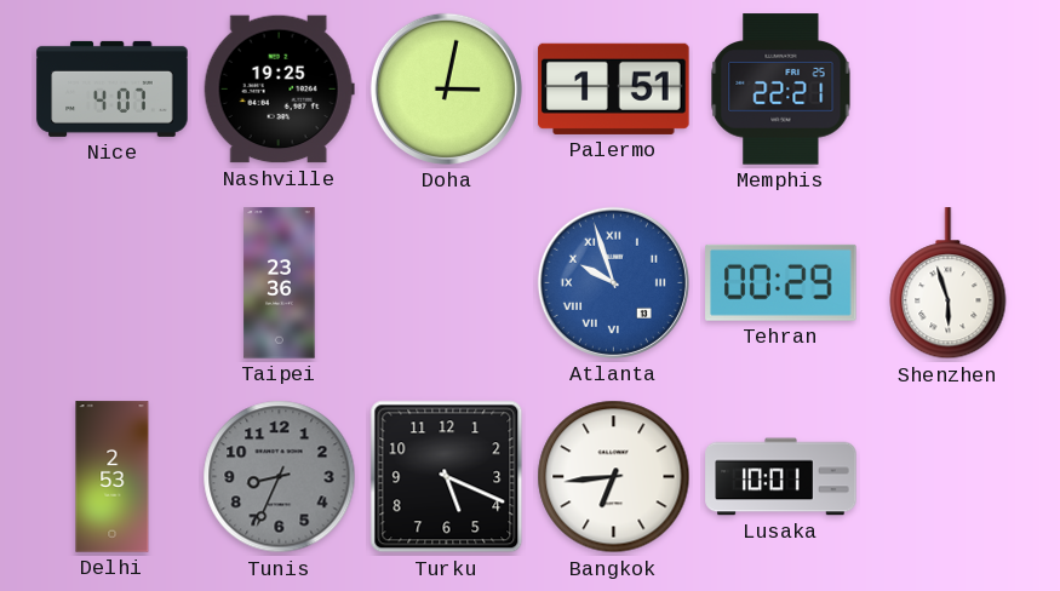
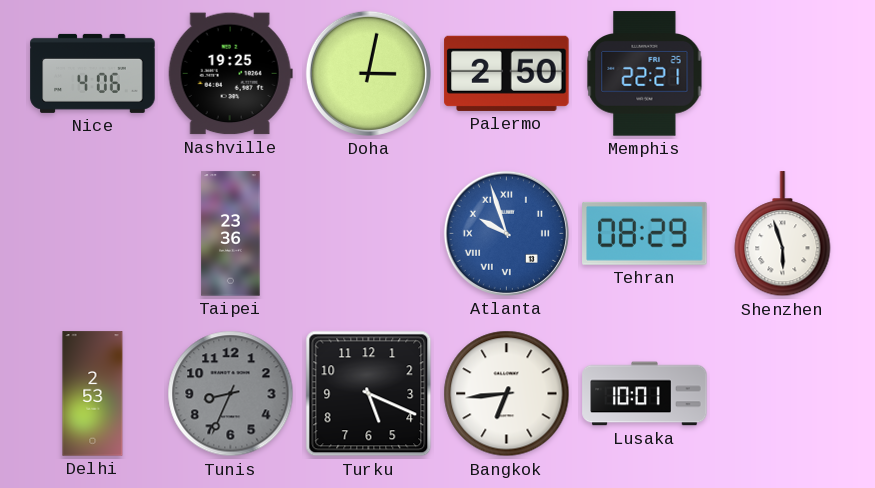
Nice: 4:07 -> 4:06 (93, 73)
Palermo: 1:51 -> 2:50 (507, 73)
Tehran: 00:29 -> 08:29 (645, 233)
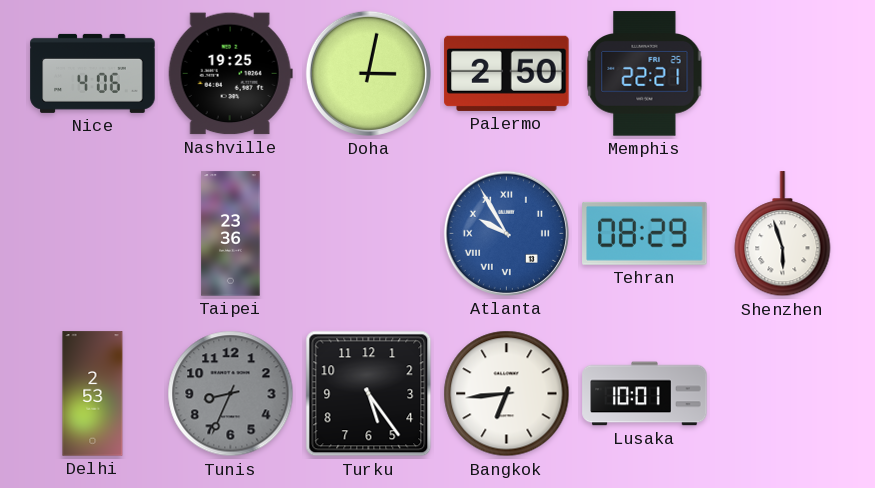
Atlanta: 9:57 -> 9:55 (506, 233)
Turku: 5:19 -> 5:24 (369, 394)
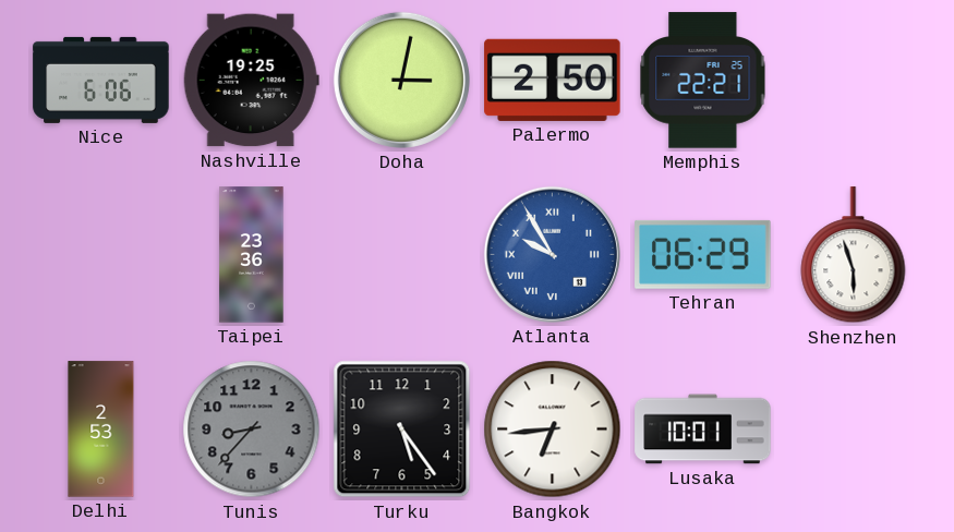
Nice: 4:06 -> 6:06 (101, 80)
Tehran: 08:29 -> 06:29 (703, 254)
Tunis: 8:34 -> 8:37 (252, 430)
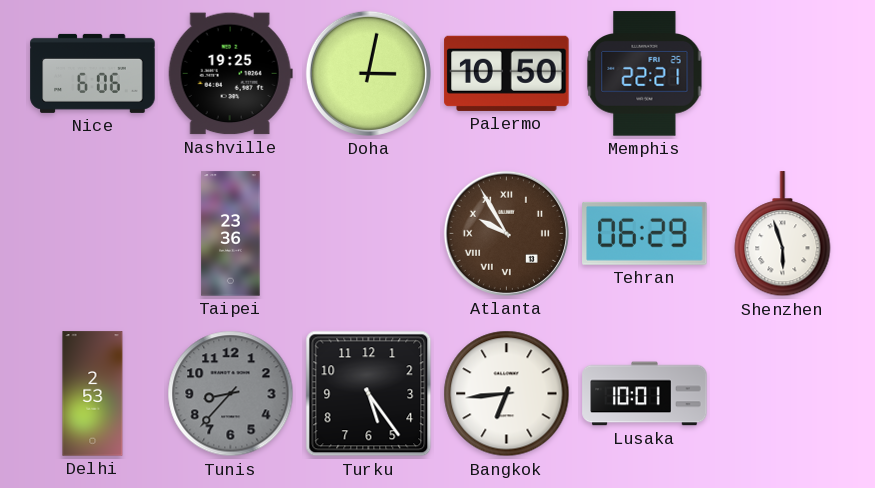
Palermo: 2:50 -> 10:50 (507, 73)
Atlanta dial: blue -> brown (506, 233)
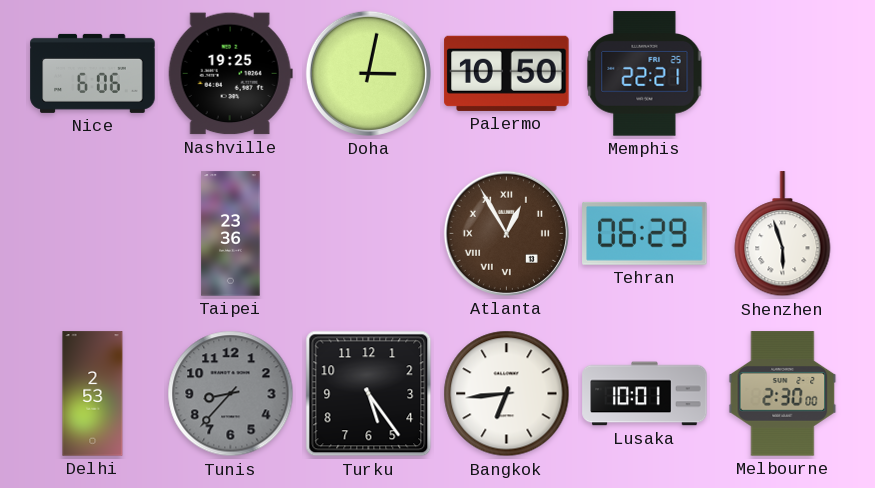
Atlanta: 9:55 -> 12:55 (506, 233)
Melbourne: none -> 2:30 (783, 394)
